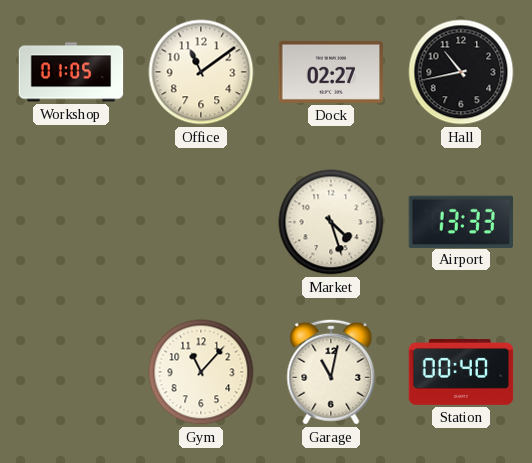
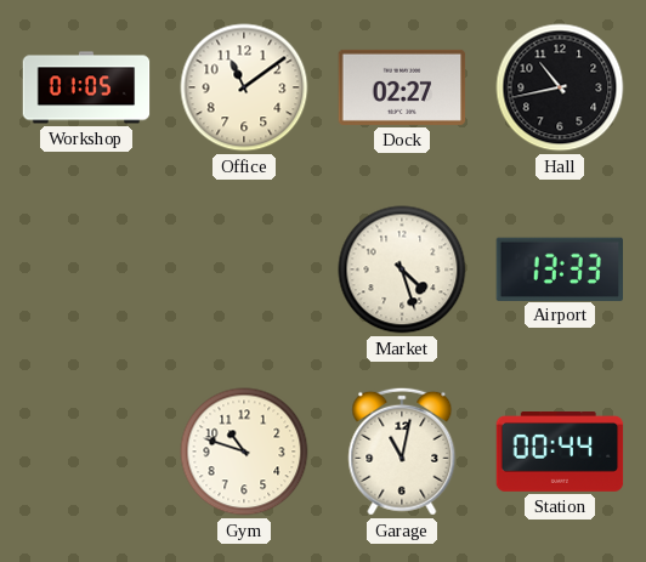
Gym: 11:07 -> 10:48 (244, 452)
Station: 00:40 -> 00:44 (560, 453)
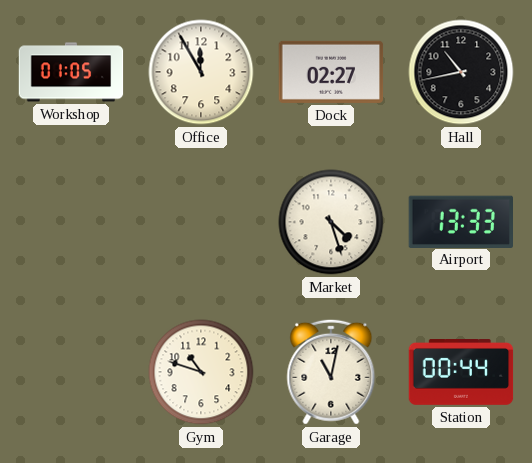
Office: 11:09 -> 11:55 (201, 72)
